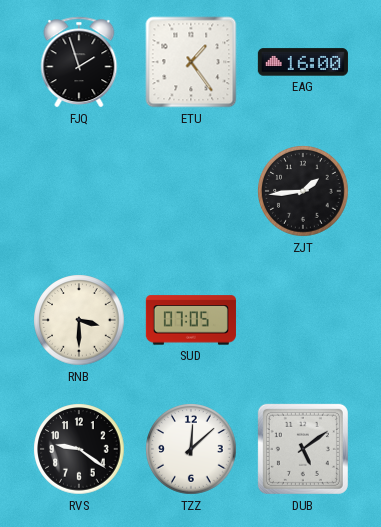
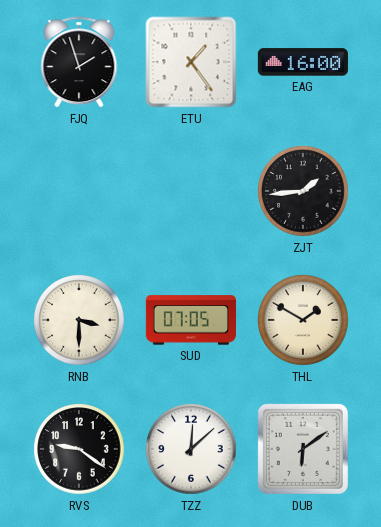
THL: none -> 1:50 (303, 320)
DUB: 5:09 -> 6:09 (303, 449)
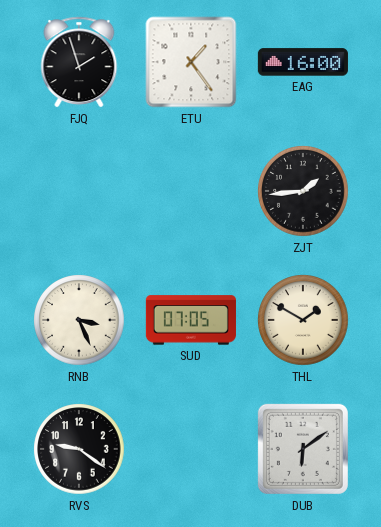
RNB: 3:30 -> 3:26 (79, 320)
TZZ: 12:08 -> none (191, 449)
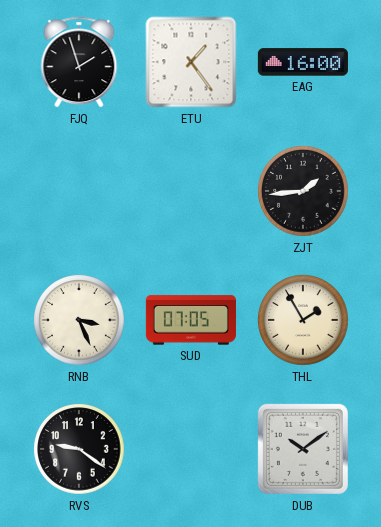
THL: 1:50 -> 1:55 (303, 320)
DUB: 6:09 -> 10:09 (303, 449)
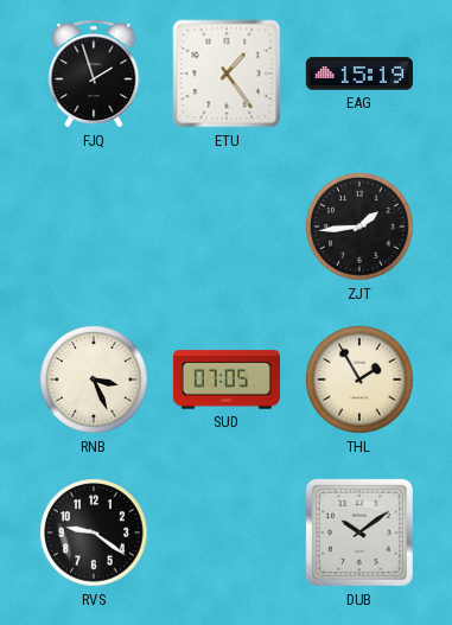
EAG: 16:00 -> 15:19 (359, 74)
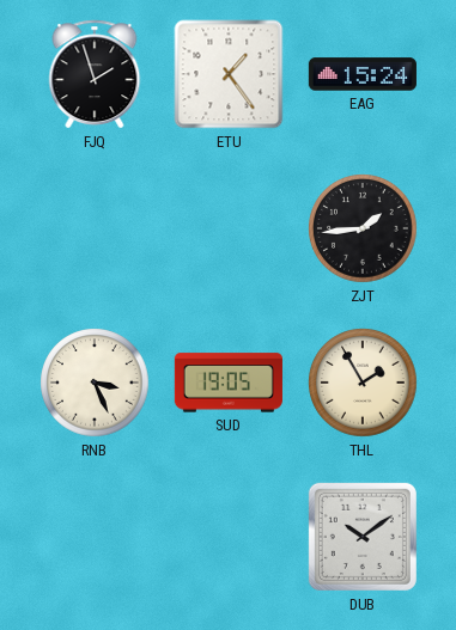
EAG: 15:19 -> 15:24 (363, 74)
SUD: 07:05 -> 19:05 (229, 383)
RVS: 9:21 -> none (94, 532)
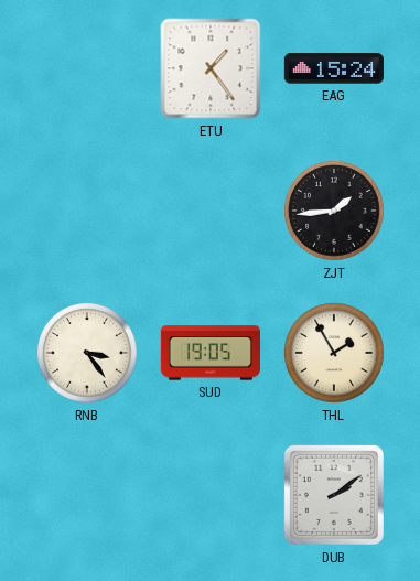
FJQ: 1:57 -> none (95, 74)
RNB: 3:26 -> 3:24 (87, 353)
DUB: 10:09 -> 2:09 (334, 495)
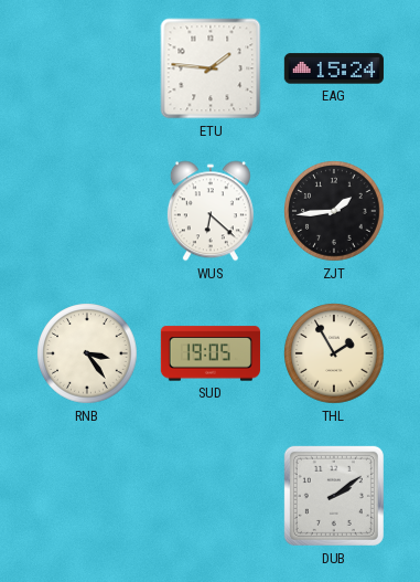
ETU: 1:24 -> 1:46 (211, 68)
WUS: none -> 6:22 (211, 211)
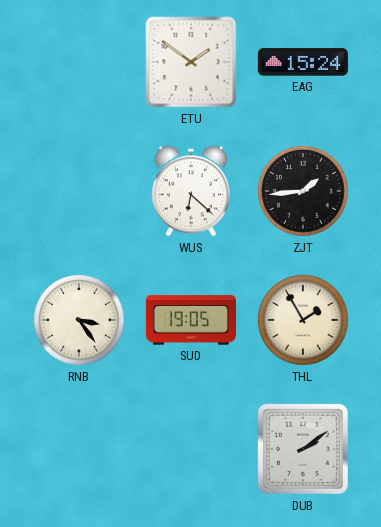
ETU: 1:46 -> 1:51 (191, 62)
